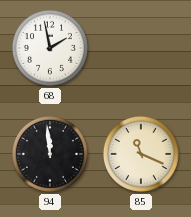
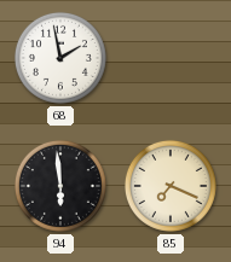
94: 11:59 -> 5:59 (60, 186)
85: 11:19 -> 7:19 (171, 186)
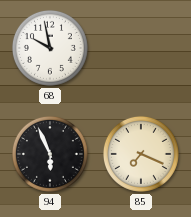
68: 1:58 -> 9:58 (50, 48)
94: 5:59 -> 5:56 (50, 154)
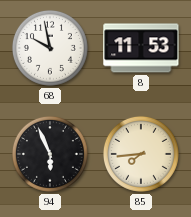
8: none -> 11:53 (141, 48)
85: 7:19 -> 7:44 (141, 154)
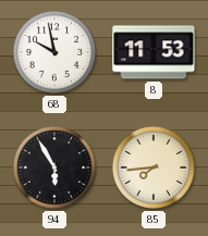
94: 5:56 -> 5:55 (54, 167)
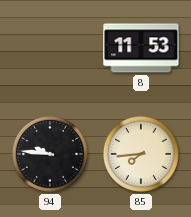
68: 9:58 -> none (54, 52)
94: 5:55 -> 9:46 (50, 154)
